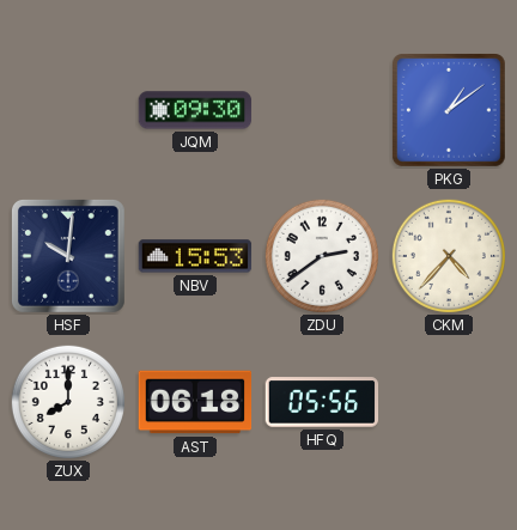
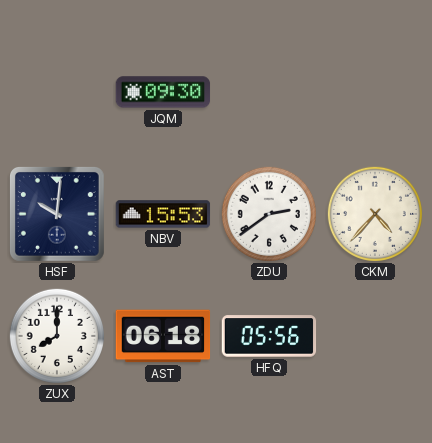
PKG: 1:09 -> none (450, 111)
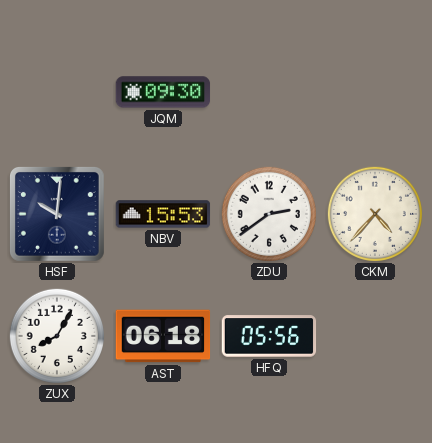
ZUX: 8:00 -> 8:05 (57, 336)
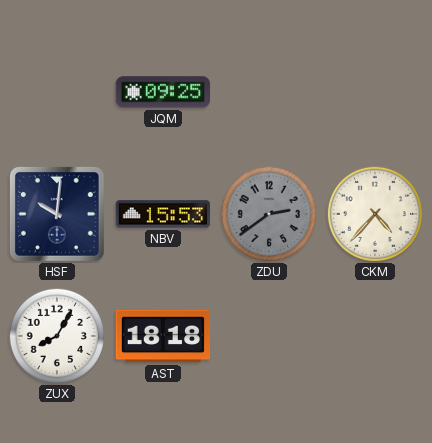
JQM: 09:30 -> 09:25 (163, 92)
ZDU dial: white -> grey (269, 214)
AST: 06:18 -> 18:18 (163, 336)
HFQ: 05:56 -> none (269, 336)
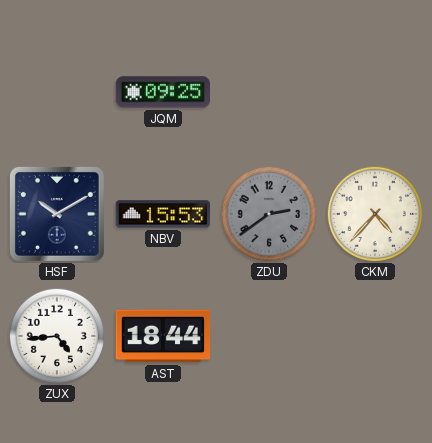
HSF: 10:01 -> 10:10 (58, 215)
ZUX: 8:05 -> 4:44 (57, 336)
AST: 18:18 -> 18:44 (163, 336)
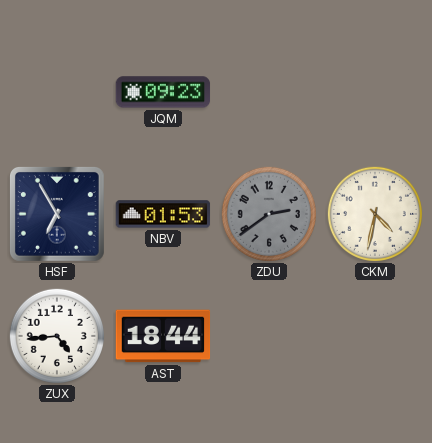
JQM: 09:25 -> 09:23 (163, 92)
HSF: 10:10 -> 6:55 (58, 215)
NBV: 15:53 -> 01:53 (163, 214)
CKM: 4:37 -> 4:32 (375, 214)
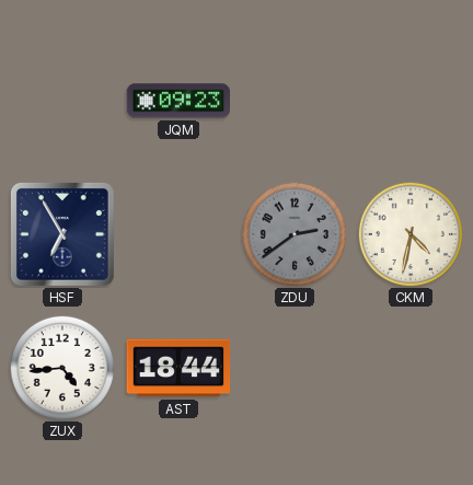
NBV: 01:53 -> none (163, 214)
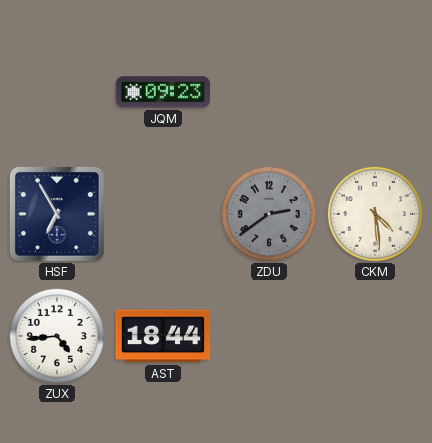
CKM: 4:32 -> 4:29 (375, 214)
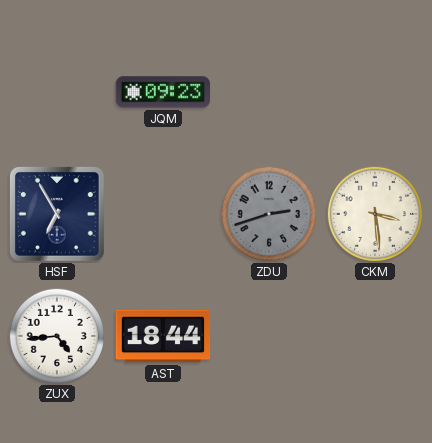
ZDU: 2:39 -> 2:42 (269, 214)
CKM: 4:29 -> 3:29 (375, 214)
